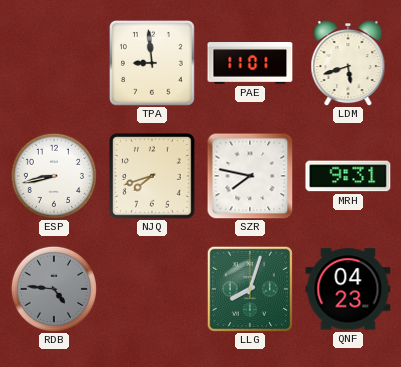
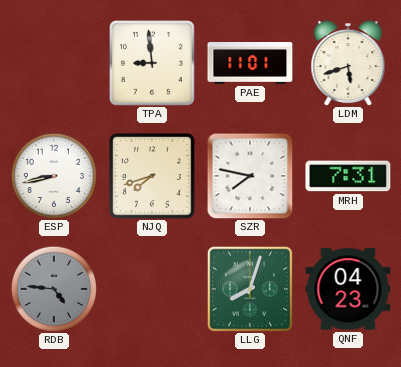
MRH: 9:31 -> 7:31 (348, 176)
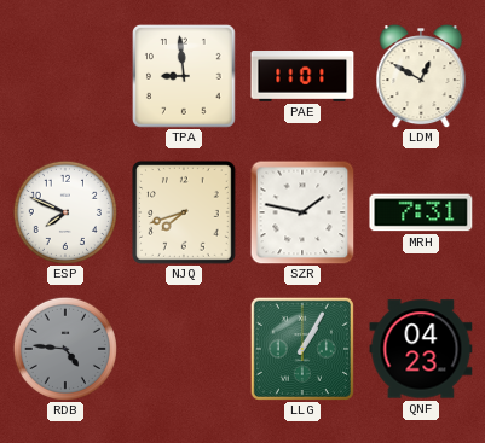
LDM: 5:42 -> 12:50 (421, 77)
ESP: 8:43 -> 7:49 (65, 212)
SZR: 7:47 -> 1:47 (302, 212)
LLG: 8:03 -> 1:05 (302, 349)
